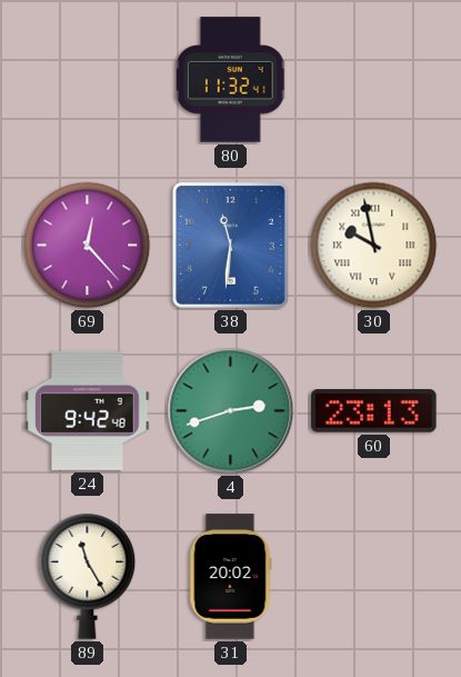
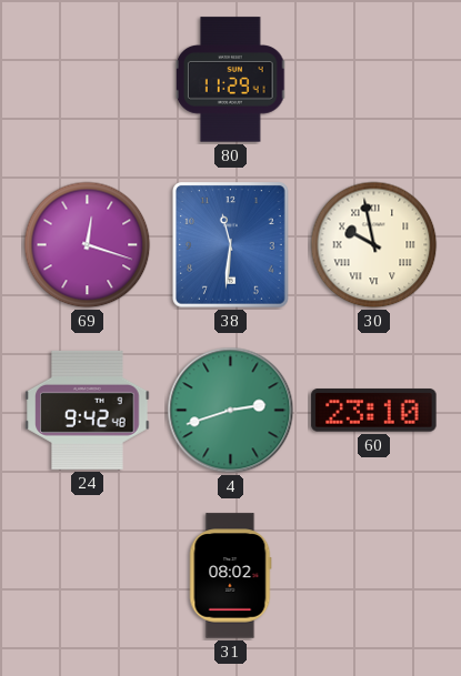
80: 11:32 -> 11:29 (232, 80)
69: 12:23 -> 12:18 (88, 245)
60: 23:13 -> 23:10 (374, 411)
89: 11:25 -> none (88, 577)
31: 20:02 -> 08:02 (231, 576)
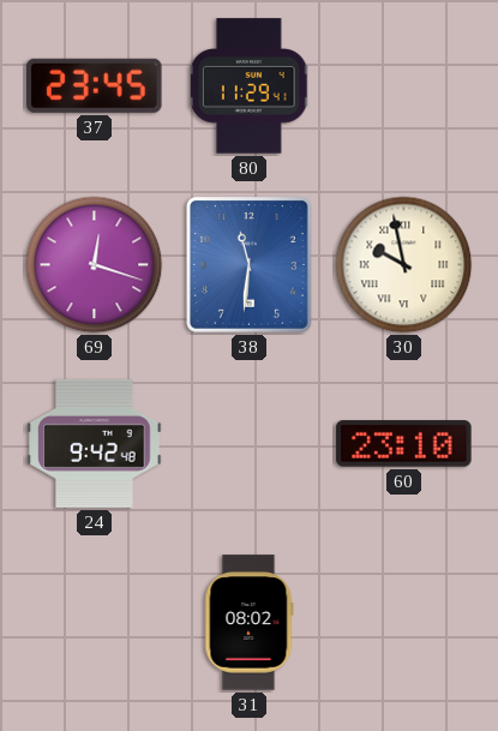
37: none -> 23:45 (95, 85)
4: 2:42 -> none (231, 411)
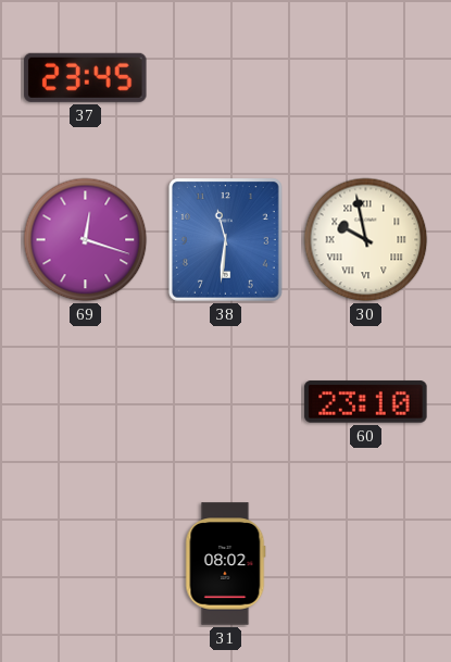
80: 11:29 -> none (251, 86)
24: 9:42 -> none (95, 443)
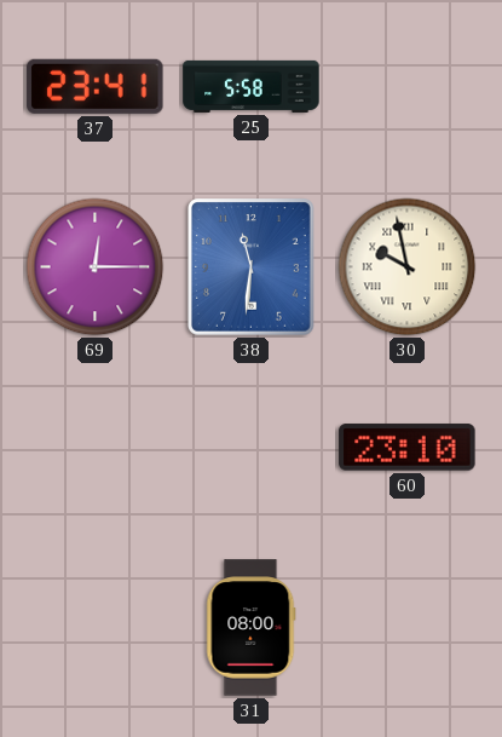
37: 23:45 -> 23:41 (96, 86)
25: none -> 5:58 (252, 86)
69: 12:18 -> 12:15 (96, 267)
31: 08:02 -> 08:00 (252, 628)
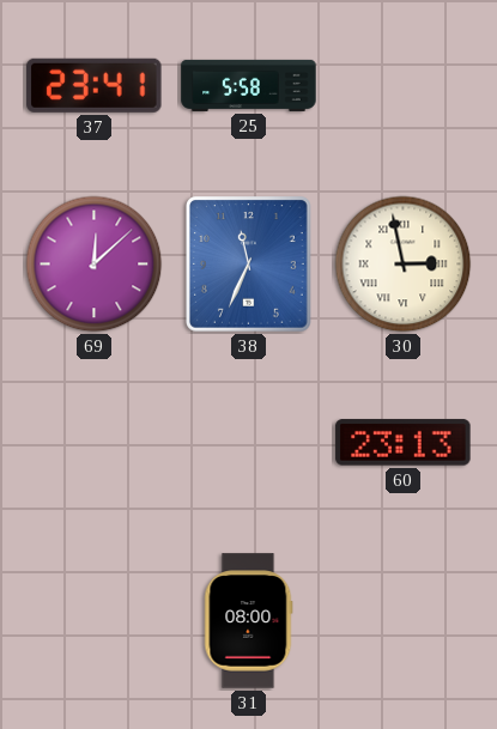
69: 12:15 -> 12:08 (95, 265)
38: 11:31 -> 11:34 (249, 265)
30: 9:58 -> 2:58 (404, 265)
60: 23:10 -> 23:13 (404, 443)
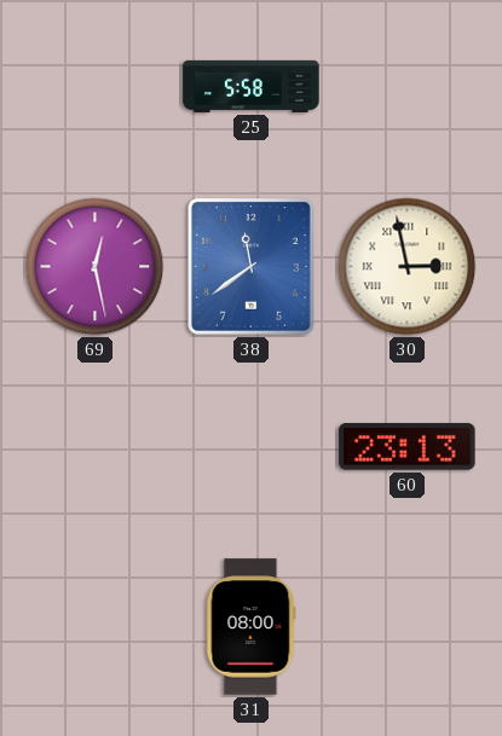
37: 23:41 -> none (95, 85)
69: 12:08 -> 12:28 (96, 267)
38: 11:34 -> 11:39 (252, 267)
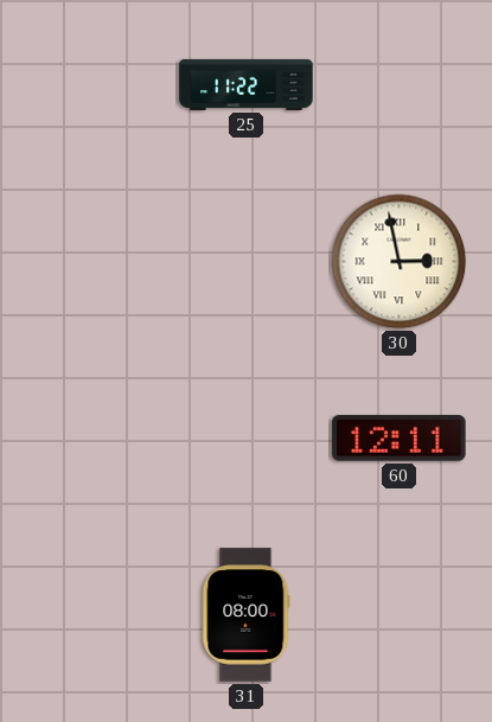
25: 5:58 -> 11:22 (247, 84)
69: 12:28 -> none (96, 267)
38: 11:39 -> none (252, 267)
60: 23:13 -> 12:11 (400, 439)
